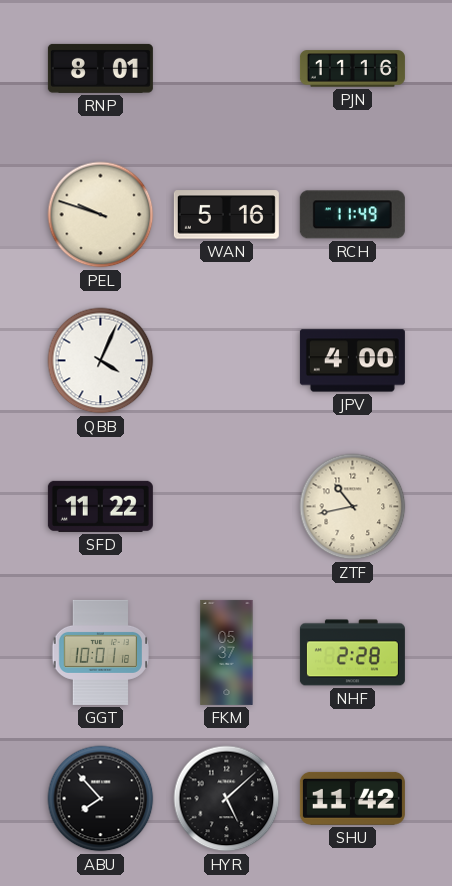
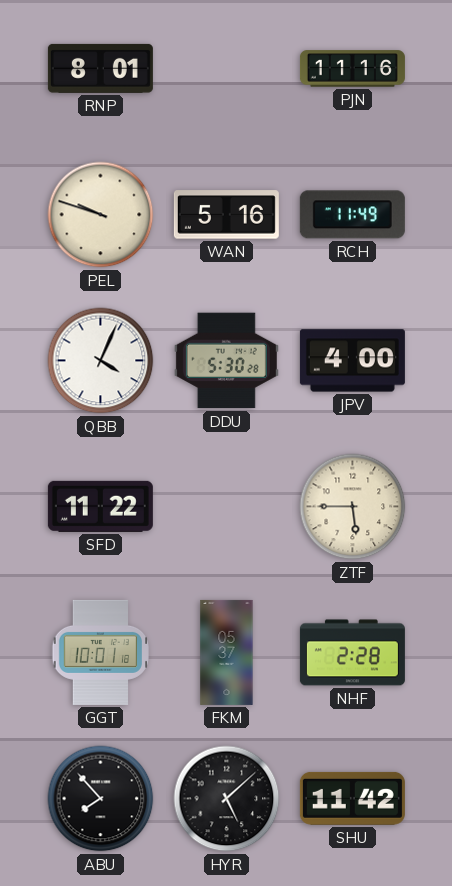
DDU: none -> 5:30 (226, 361)
ZTF: 10:43 -> 5:45 (353, 507)
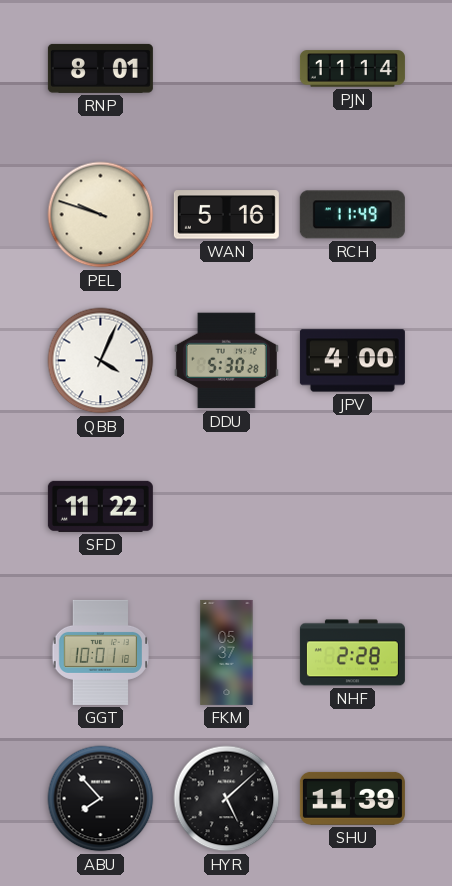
PJN: 11:16 -> 11:14 (352, 69)
ZTF: 5:45 -> none (353, 507)
SHU: 11:42 -> 11:39 (352, 798)
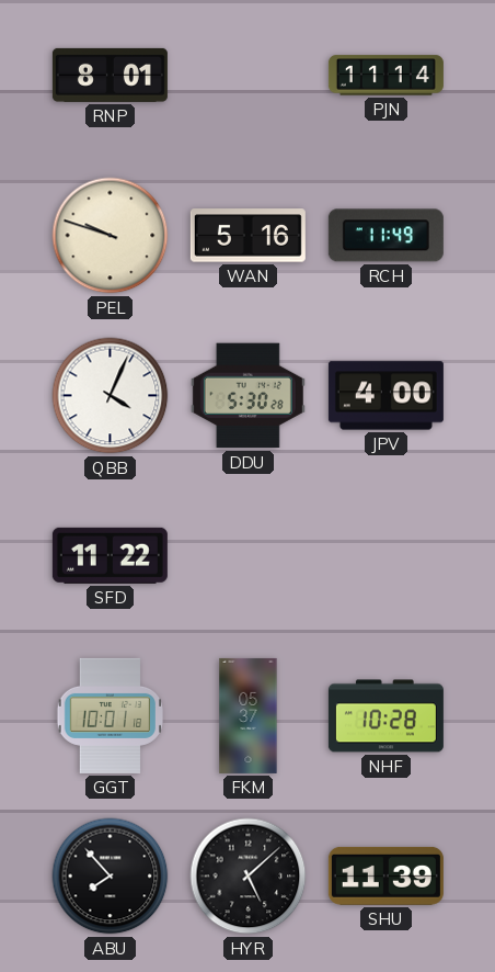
NHF: 2:28 -> 10:28 (385, 716)
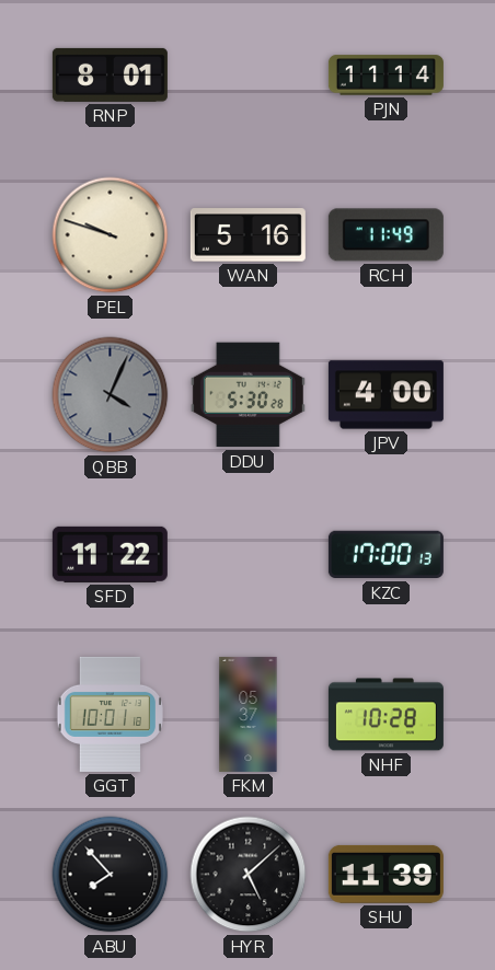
QBB dial: white -> grey (111, 395)
KZC: none -> 17:00 (385, 555)
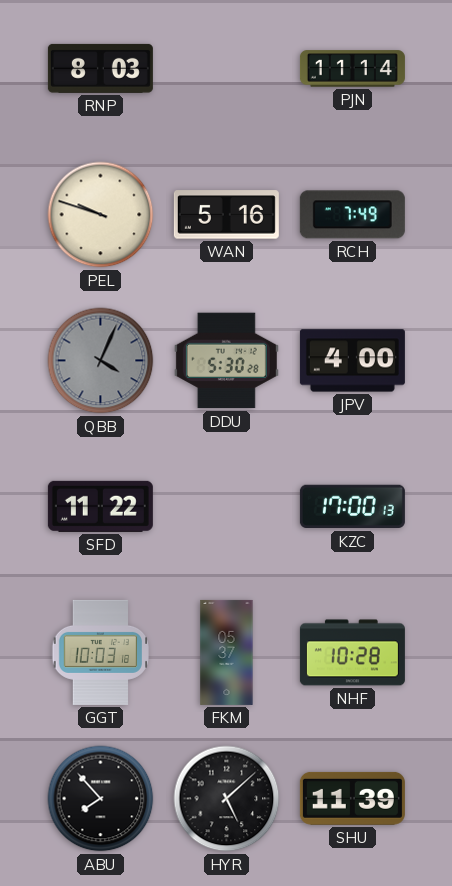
RNP: 8:01 -> 8:03 (100, 68)
RCH: 11:49 -> 7:49 (352, 215)
GGT: 10:01 -> 10:03 (101, 652)
